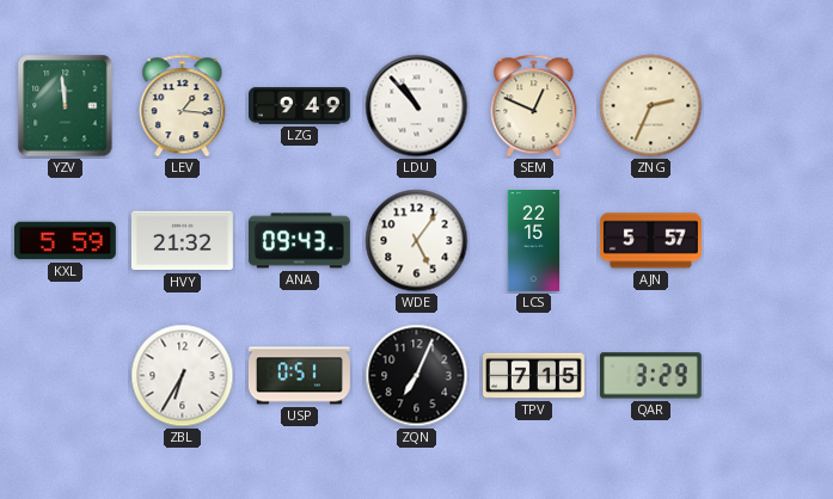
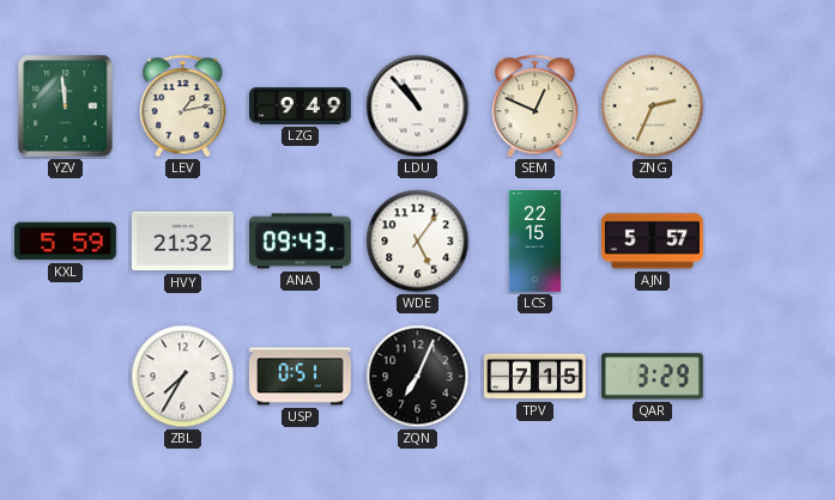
LEV: 1:16 -> 1:13 (183, 106)
ZBL: 6:35 -> 7:35 (183, 377)
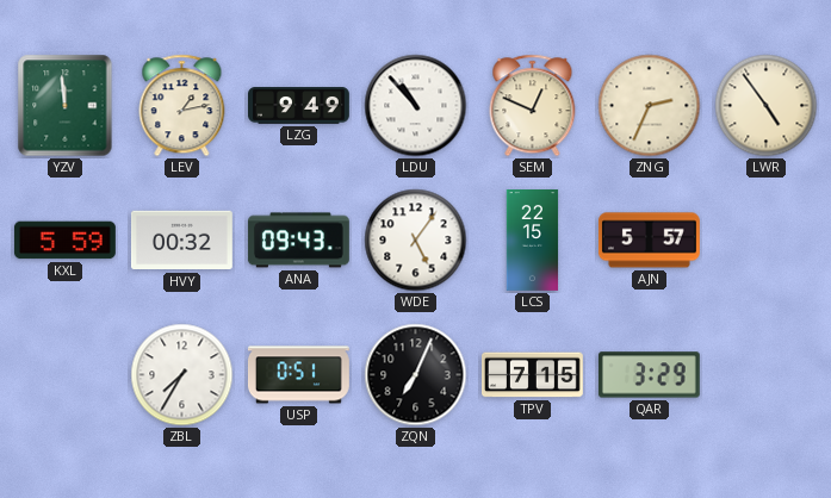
LWR: none -> 4:54 (767, 106)
HVY: 21:32 -> 00:32 (181, 241)
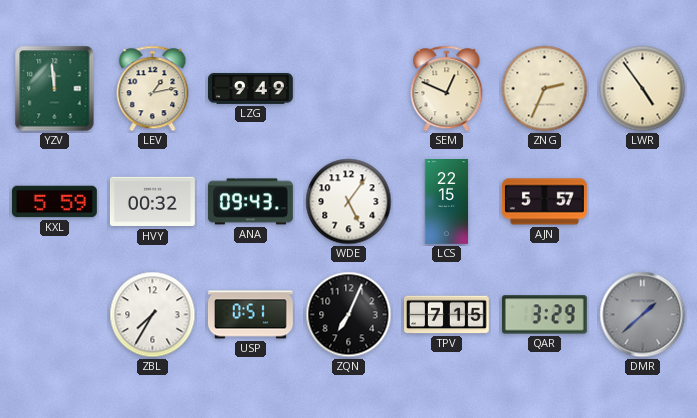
LDU: 10:53 -> none (416, 106)
DMR: none -> 1:38 (643, 315)
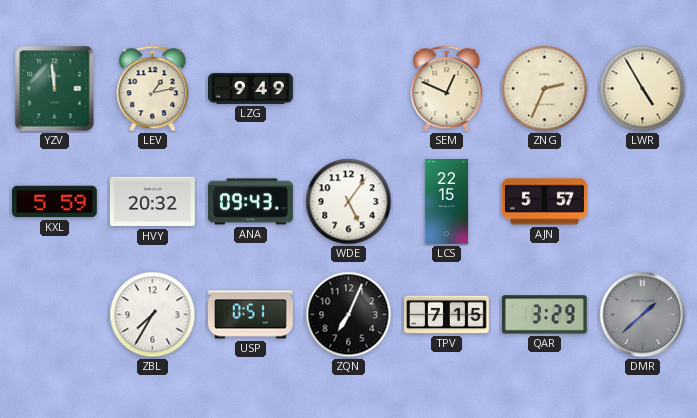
LWR: 4:54 -> 4:55 (643, 89)
HVY: 00:32 -> 20:32 (152, 202)
